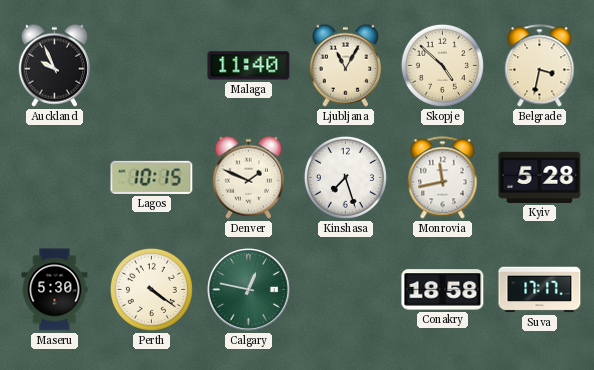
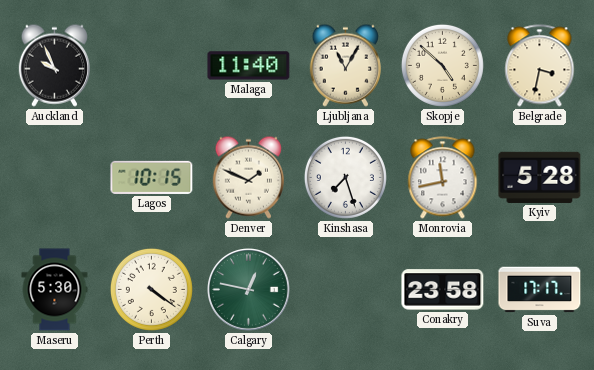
Conakry: 18:58 -> 23:58 (443, 290)
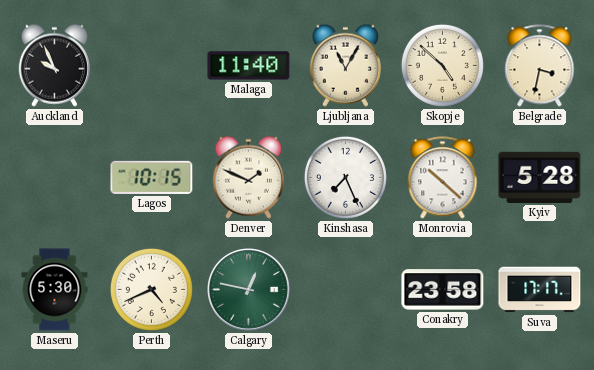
Kinshasa: 7:27 -> 7:26 (345, 177)
Monrovia: 11:43 -> 10:22 (443, 178)
Perth: 4:21 -> 4:41 (151, 289)
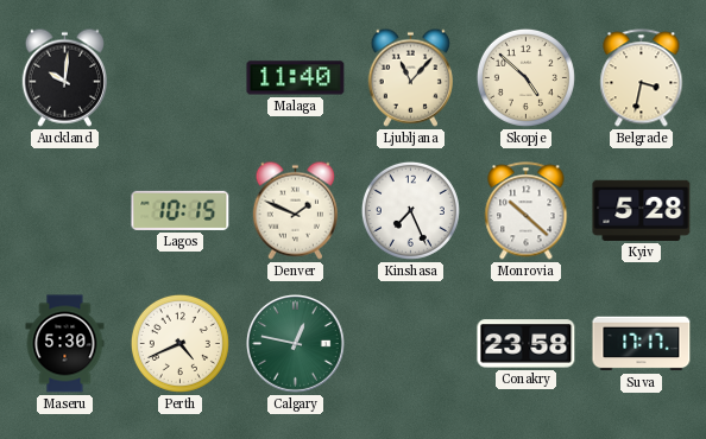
Auckland: 9:56 -> 10:01 (64, 77)
Ljubljana: 11:05 -> 11:07 (410, 77)
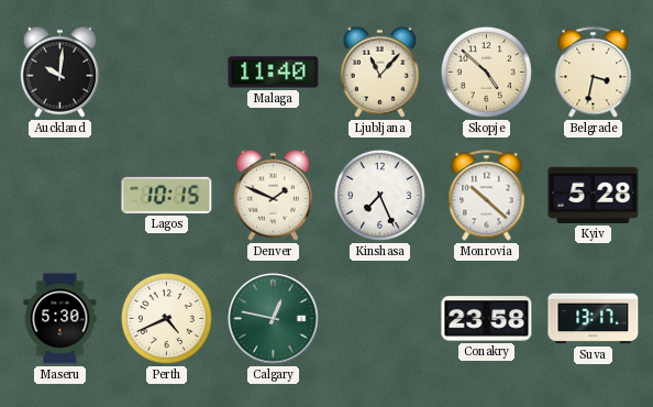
Suva: 17:17 -> 13:17 (594, 319)
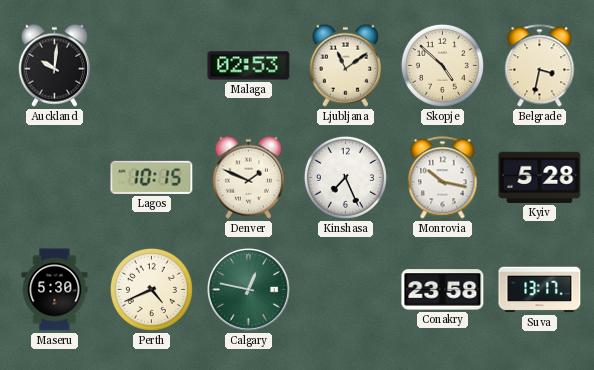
Malaga: 11:40 -> 02:53 (249, 66)
Ljubljana: 11:07 -> 11:09 (345, 65)
Monrovia: 10:22 -> 10:17 (443, 178)
